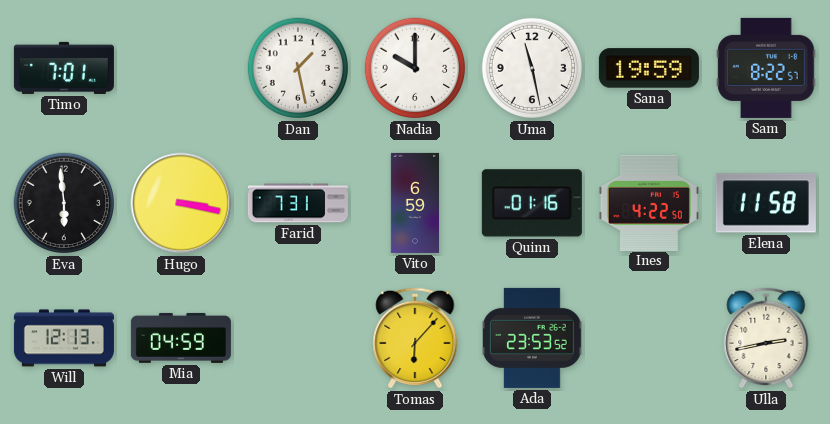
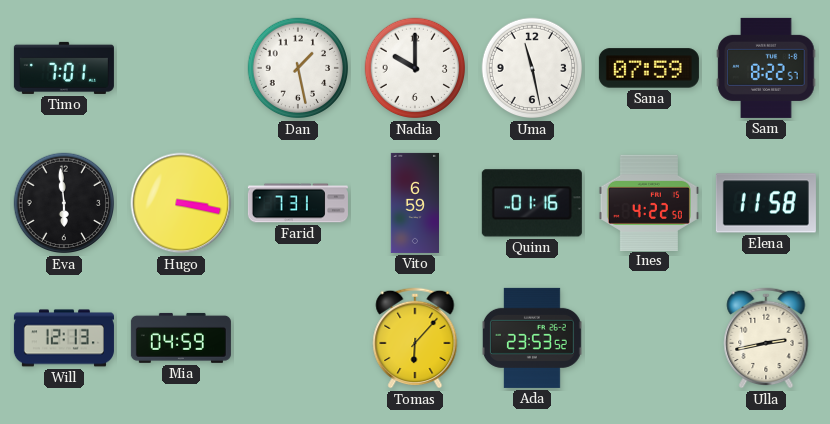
Sana: 19:59 -> 07:59 (649, 68)
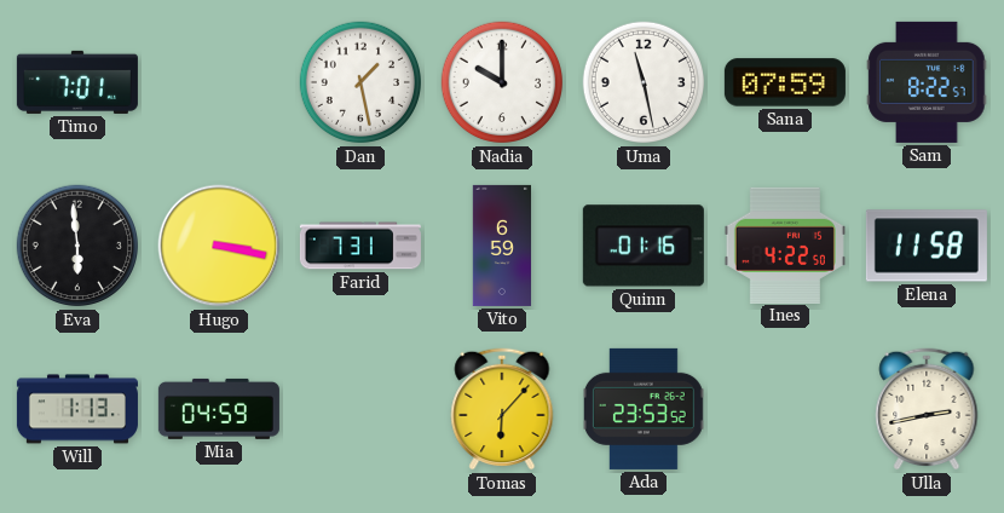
Will: 12:13 -> 1:13 (77, 409)
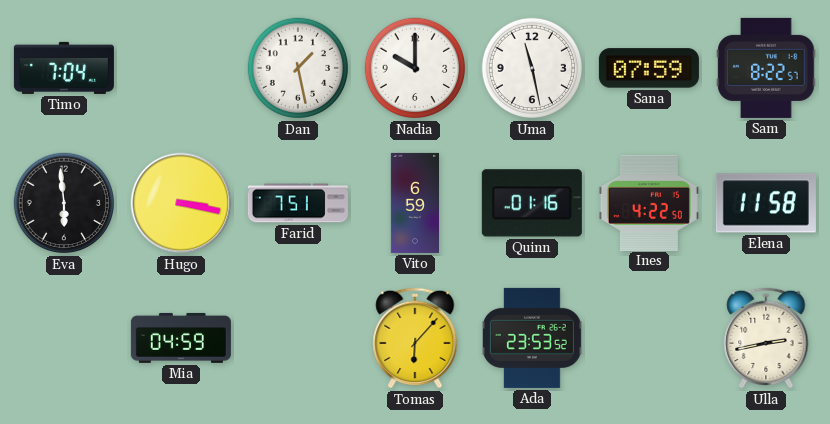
Timo: 7:01 -> 7:04 (64, 68)
Farid: 7:31 -> 7:51 (298, 203)
Will: 1:13 -> none (77, 409)
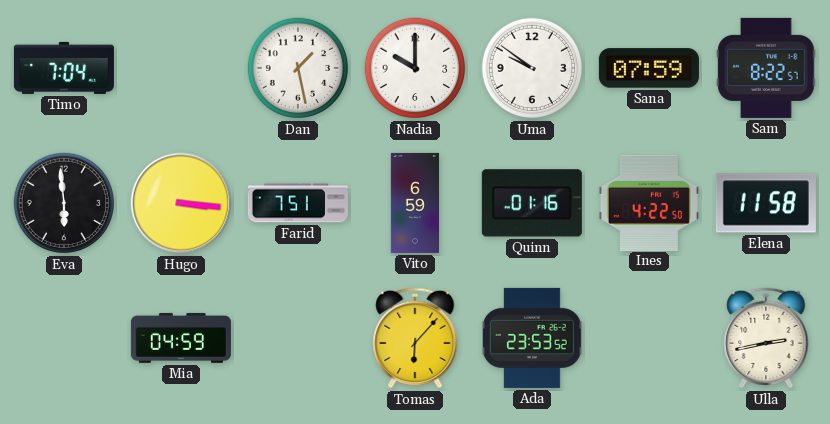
Uma: 11:28 -> 9:51 (532, 68)
Hugo: 3:17 -> 3:16 (181, 203)
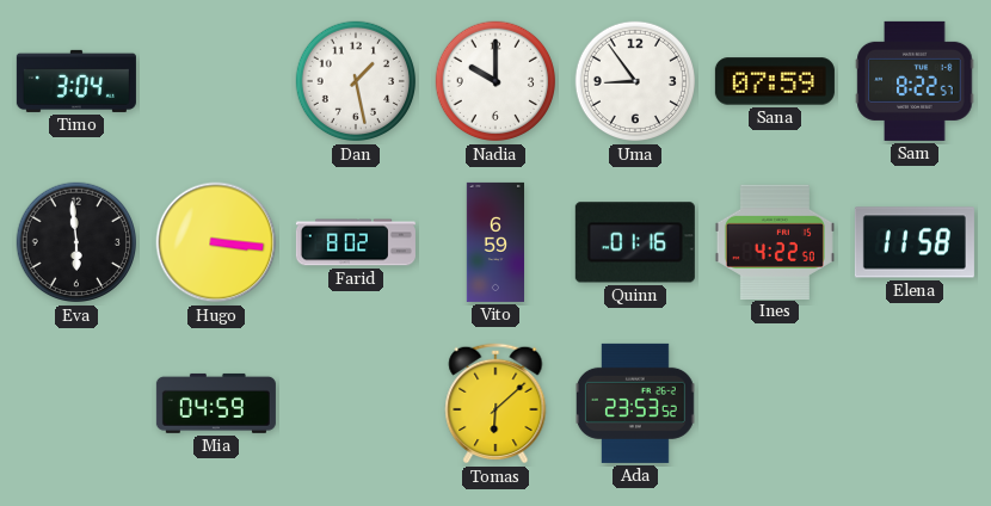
Timo: 7:04 -> 3:04 (76, 81)
Uma: 9:51 -> 8:54 (635, 81)
Farid: 7:51 -> 8:02 (356, 242)
Tomas: 6:07 -> 6:08 (496, 403)
Ulla: 2:43 -> none (766, 338)
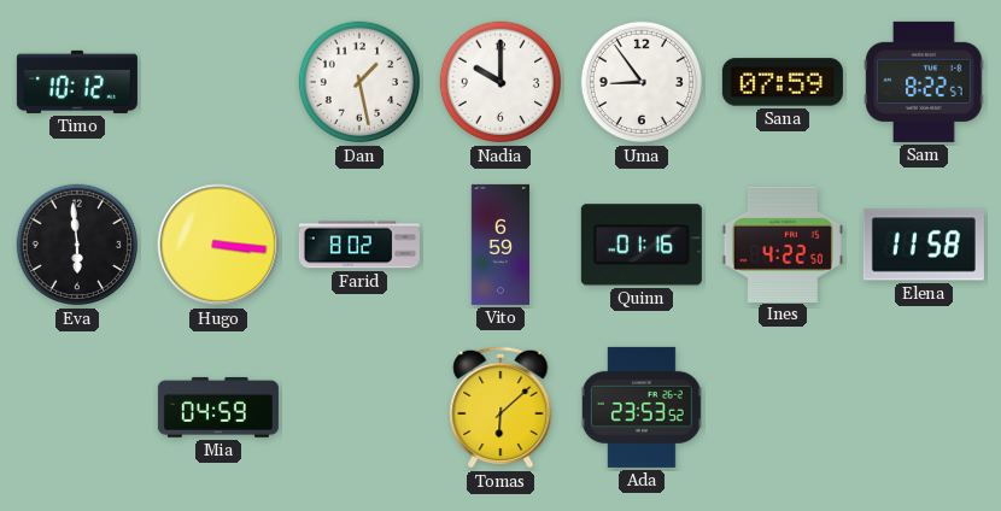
Timo: 3:04 -> 10:12 (77, 82)
